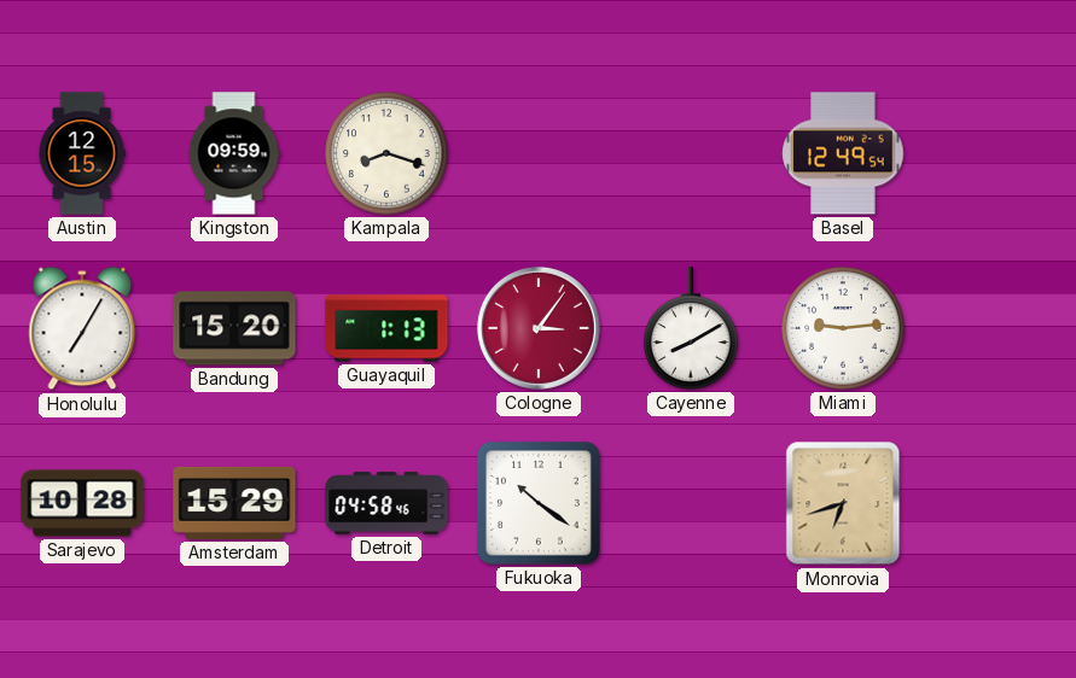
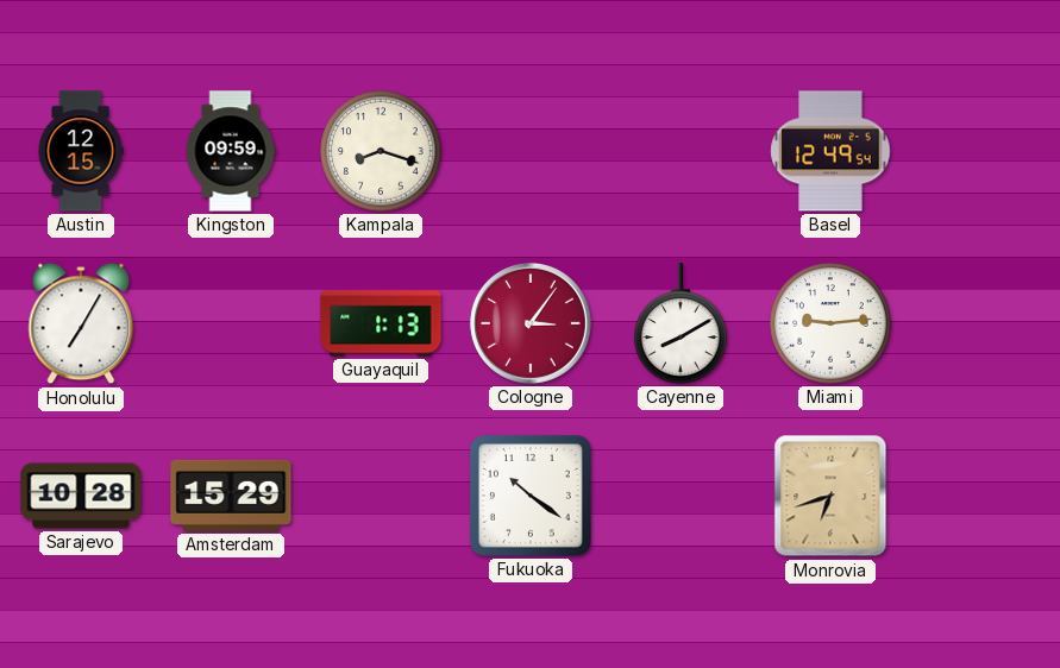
Bandung: 15:20 -> none (234, 328)
Detroit: 04:58 -> none (386, 503)
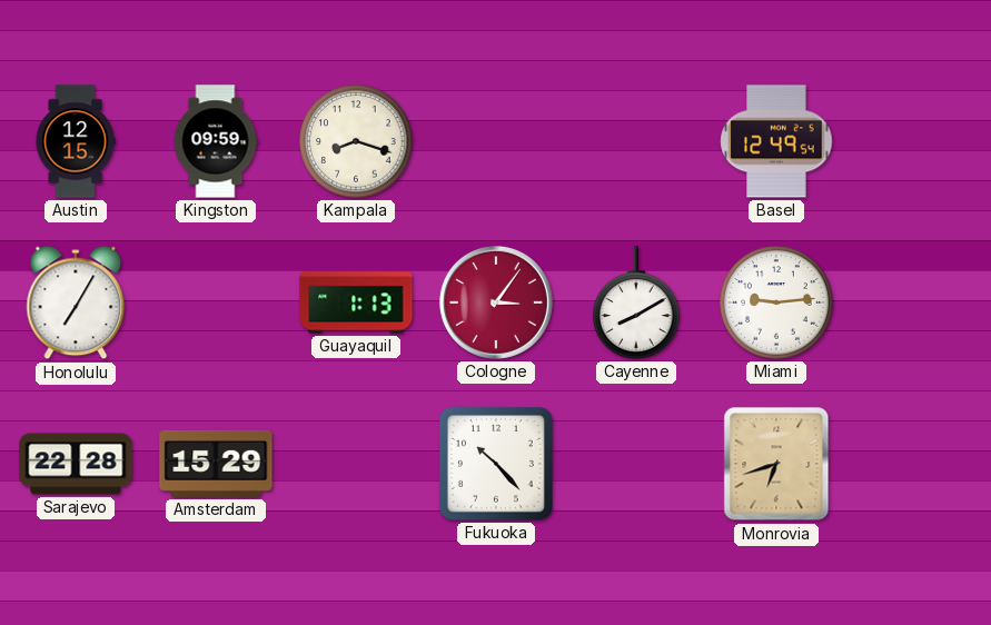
Sarajevo: 10:28 -> 22:28 (76, 464)
Fukuoka: 10:21 -> 10:23 (496, 464)
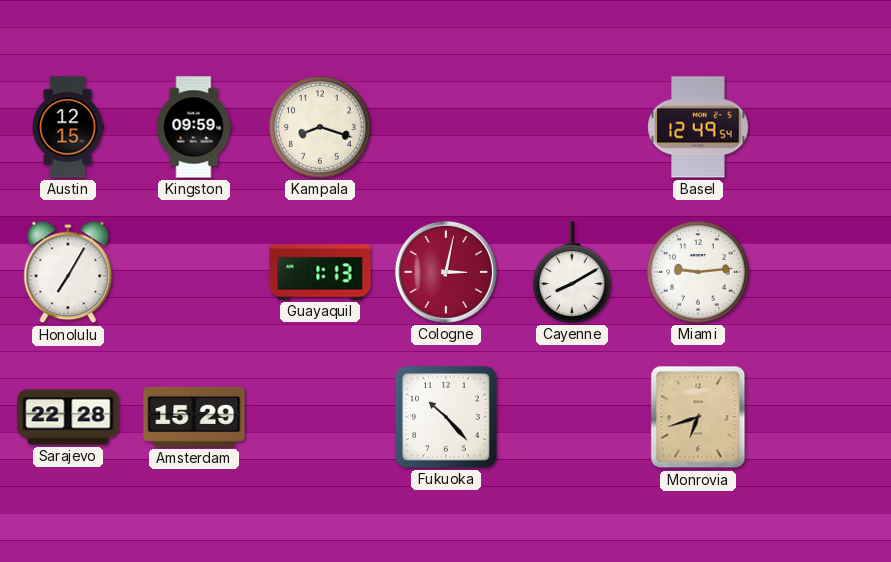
Cologne: 3:06 -> 3:02 (446, 272)
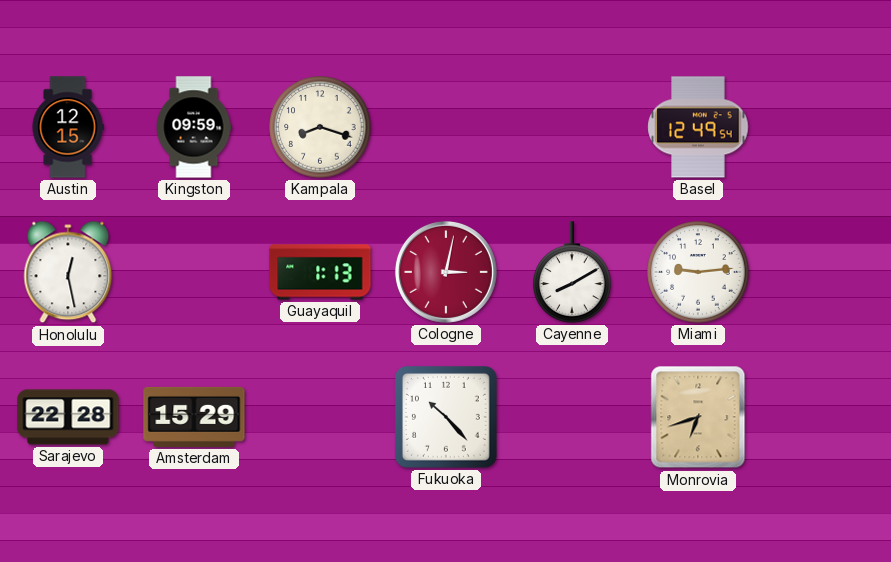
Honolulu: 7:05 -> 12:28 (68, 272)
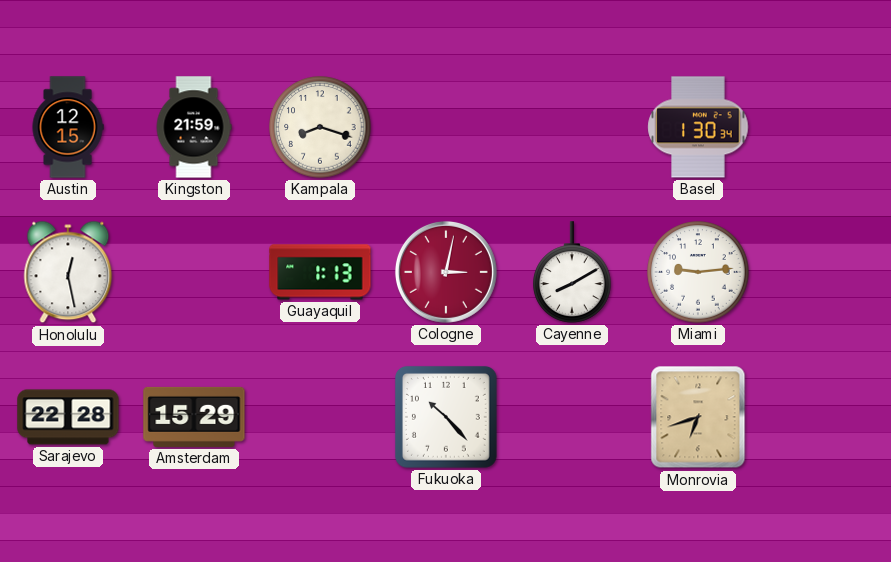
Kingston: 09:59 -> 21:59 (194, 127)
Basel: 12:49 -> 1:30 (698, 127)
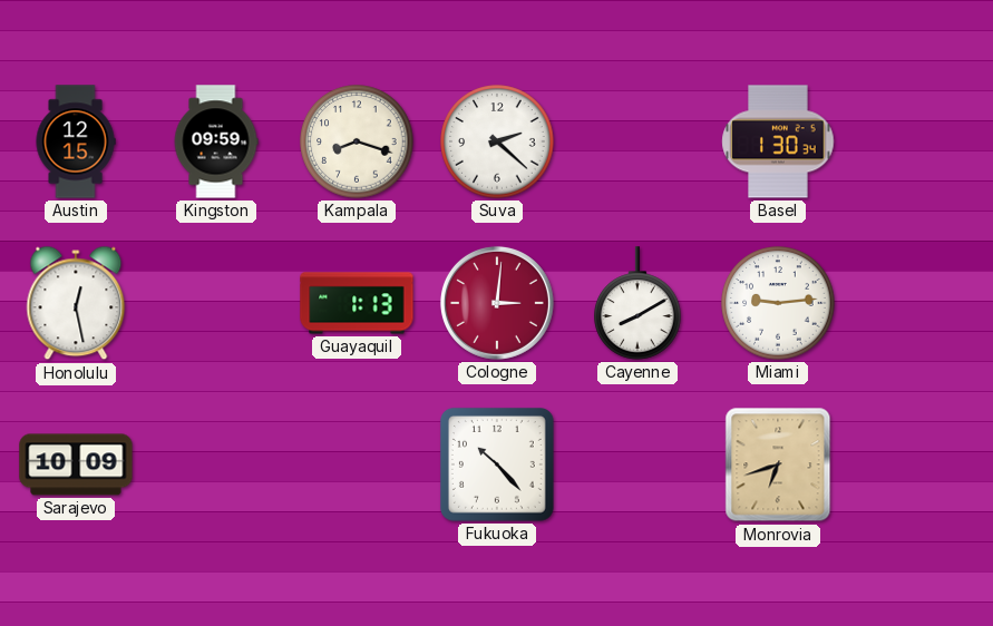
Kingston: 21:59 -> 09:59 (216, 141)
Suva: none -> 2:22 (497, 141)
Cologne: 3:02 -> 3:01 (497, 303)
Sarajevo: 22:28 -> 10:09 (76, 464)
Amsterdam: 15:29 -> none (194, 417)
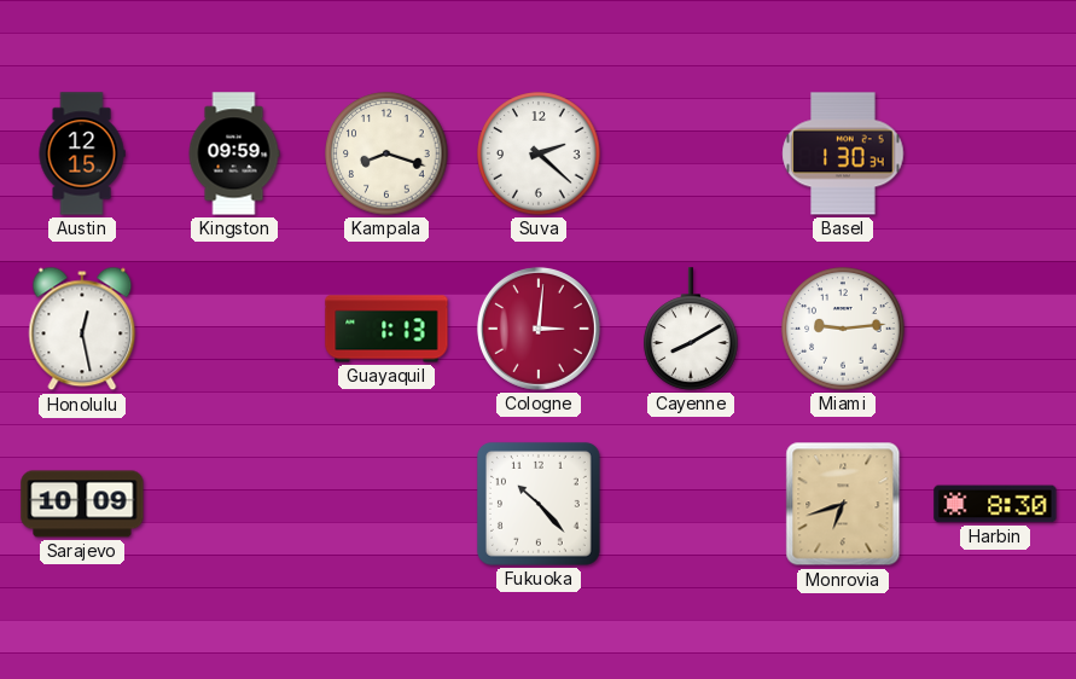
Harbin: none -> 8:30 (995, 504)
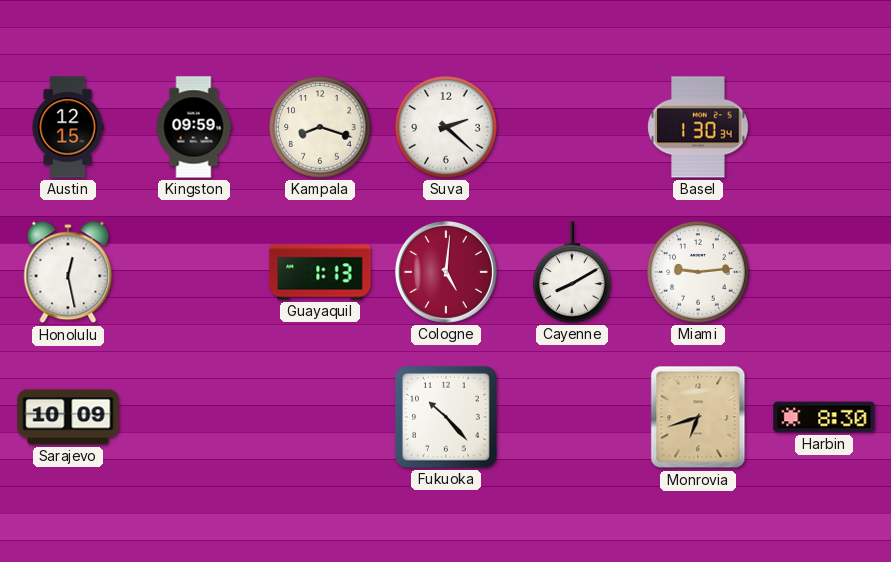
Cologne: 3:01 -> 5:01 (446, 272)
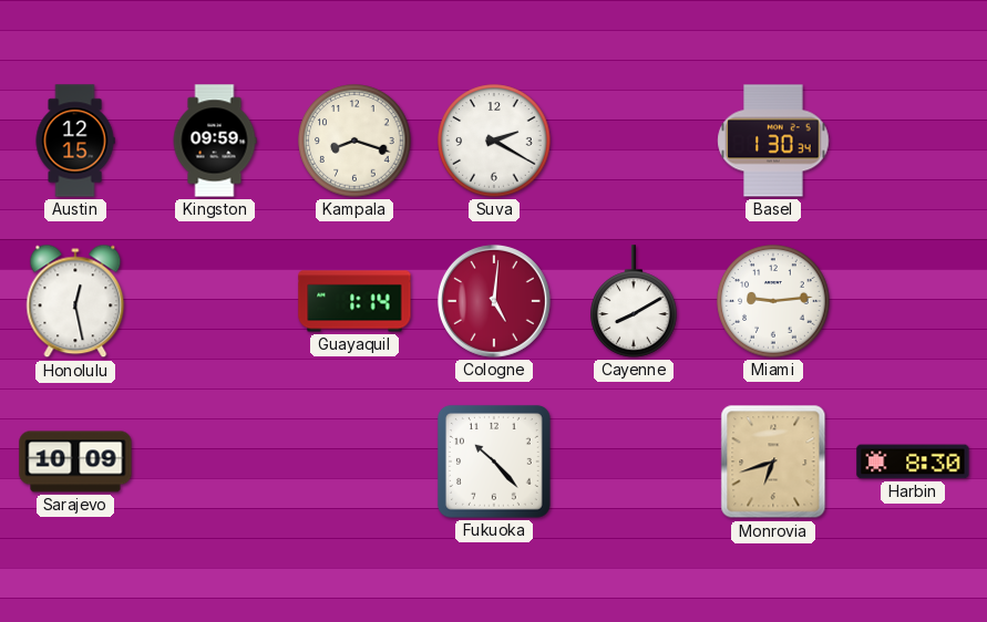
Suva: 2:22 -> 2:20 (494, 141)
Guayaquil: 1:13 -> 1:14 (354, 301)
